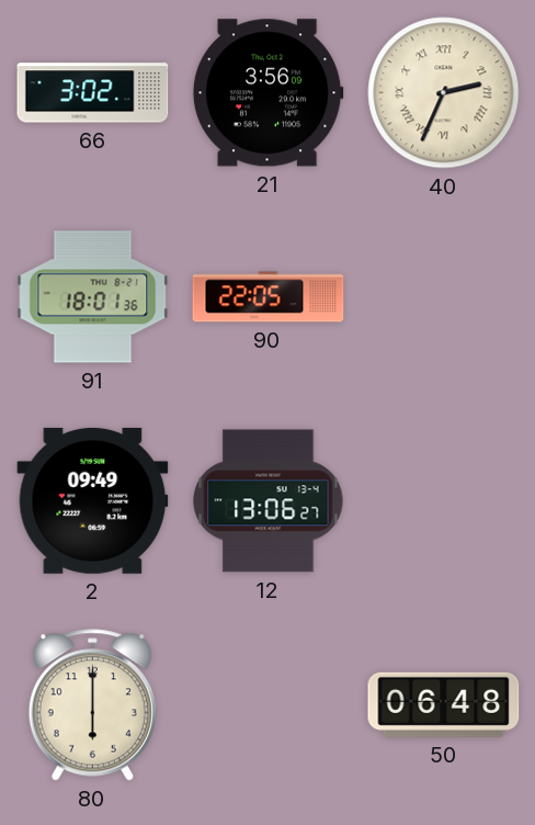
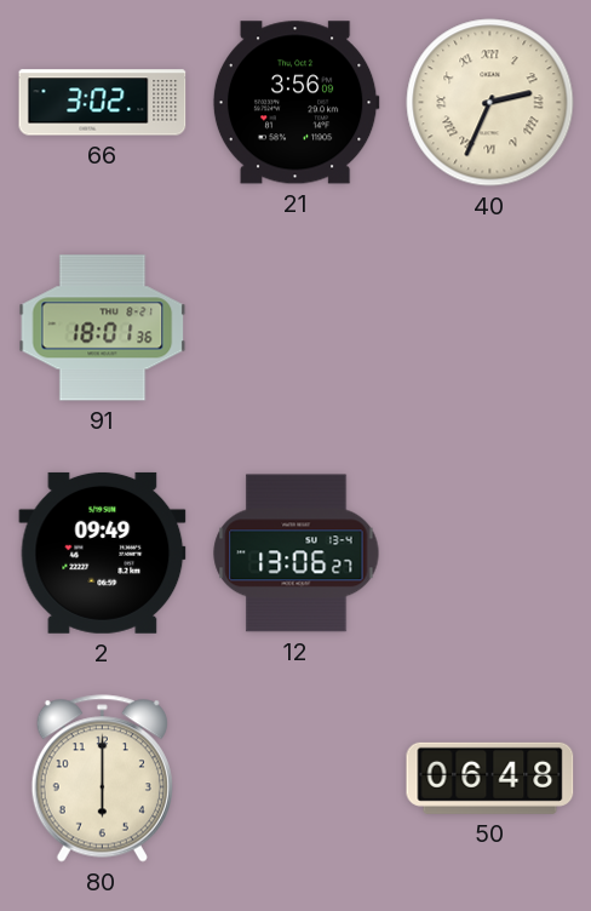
90: 22:05 -> none (269, 297)
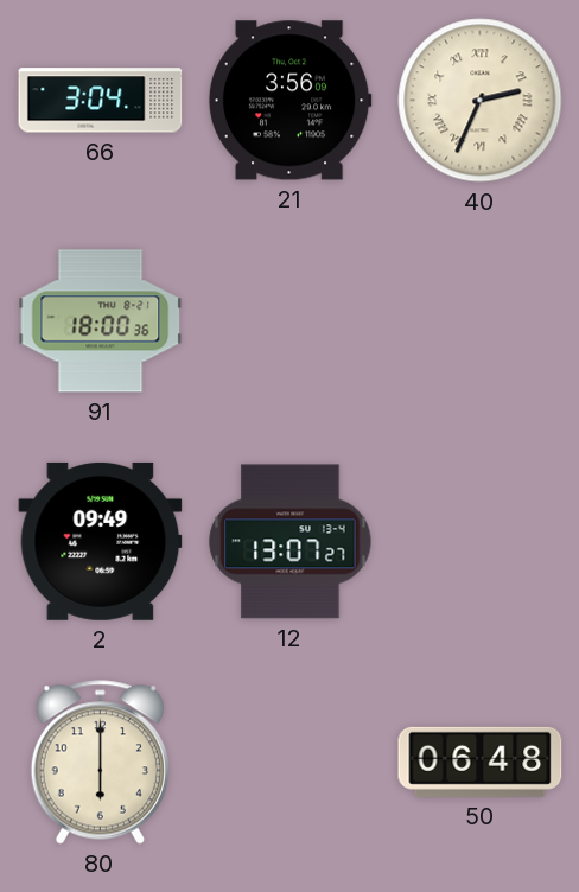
66: 3:02 -> 3:04 (101, 101)
91: 18:01 -> 18:00 (101, 321)
12: 13:06 -> 13:07 (291, 542)
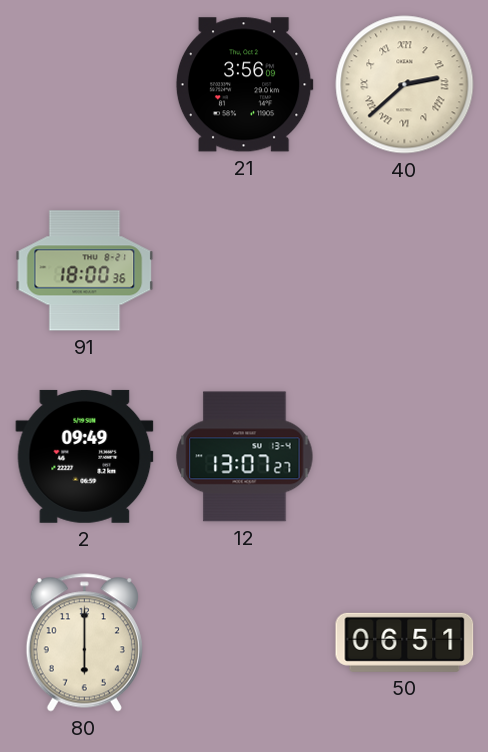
66: 3:04 -> none (101, 101)
40: 2:34 -> 2:38 (405, 85)
50: 06:48 -> 06:51 (405, 642)
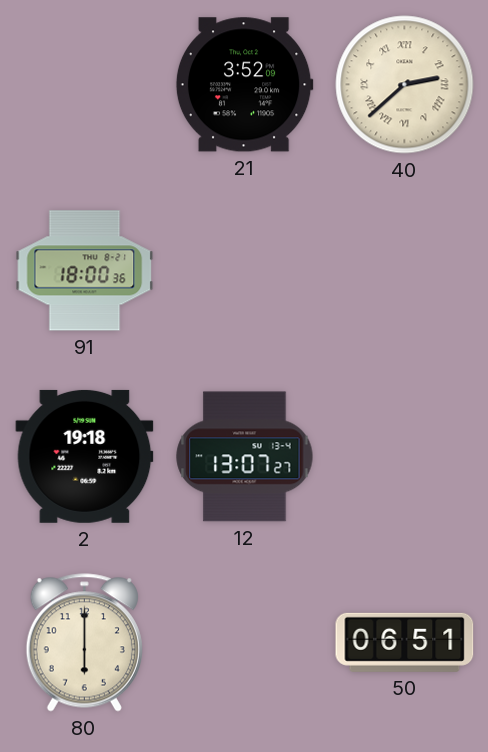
21: 3:56 -> 3:52 (244, 85)
2: 09:49 -> 19:18 (85, 456)
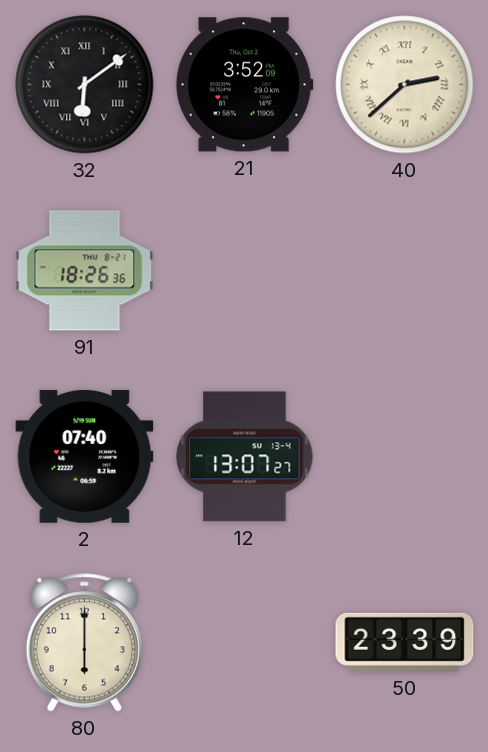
32: none -> 6:09 (85, 85)
91: 18:00 -> 18:26 (85, 271)
2: 19:18 -> 07:40 (85, 456)
50: 06:51 -> 23:39 (405, 642)
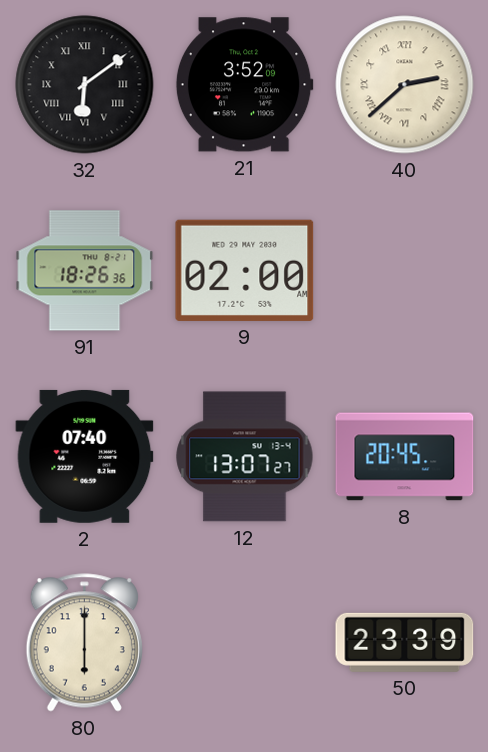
9: none -> 02:00 (245, 270)
8: none -> 20:45 (405, 457)
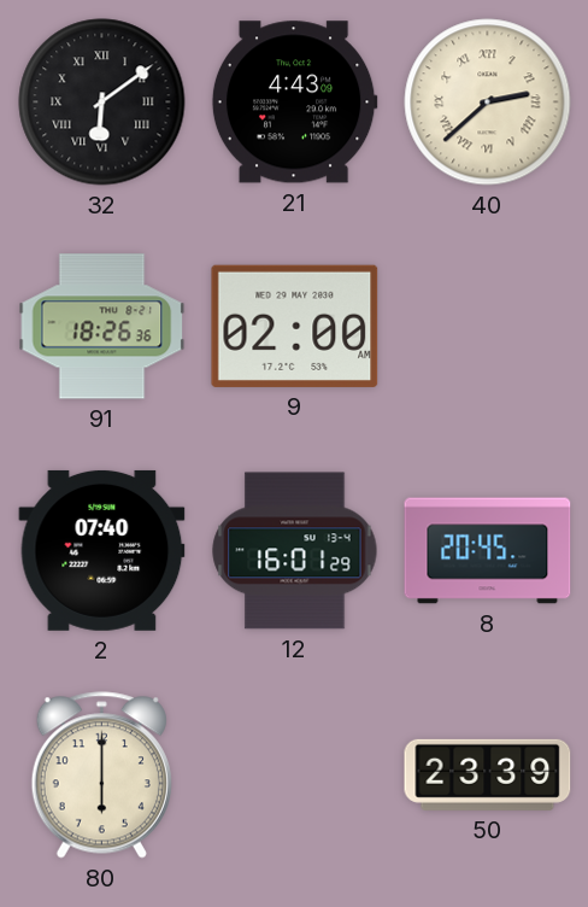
21: 3:52 -> 4:43 (294, 103)
12: 13:07 -> 16:01 (295, 551)
